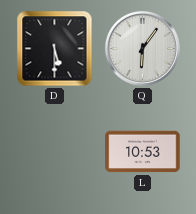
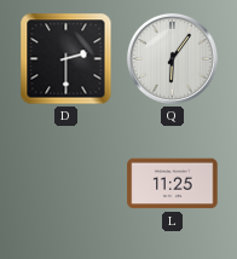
D: 5:30 -> 2:30 (67, 59)
L: 10:53 -> 11:25 (173, 184)
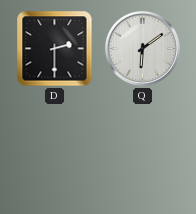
Q: 6:06 -> 6:09 (142, 48)
L: 11:25 -> none (173, 184)
